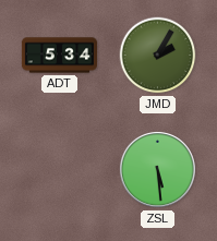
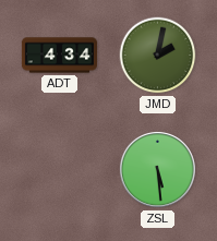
ADT: 5:34 -> 4:34 (59, 56)
JMD: 2:05 -> 2:02 (158, 56)
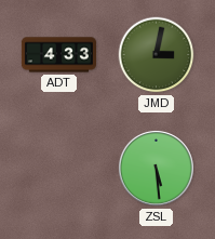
ADT: 4:34 -> 4:33 (58, 55)
JMD: 2:02 -> 3:02 (157, 55)
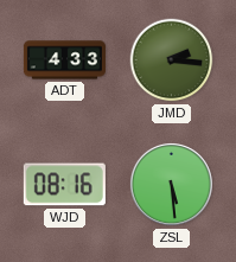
JMD: 3:02 -> 2:16 (172, 60)
WJD: none -> 08:16 (64, 185)
